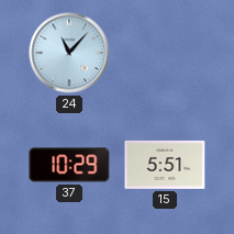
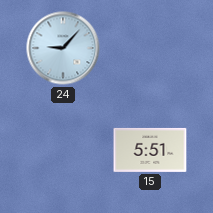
24: 11:07 -> 9:07 (63, 48)
37: 10:29 -> none (69, 165)
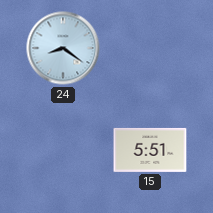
24: 9:07 -> 8:21 (63, 48)
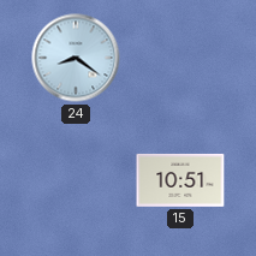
15: 5:51 -> 10:51 (180, 180)
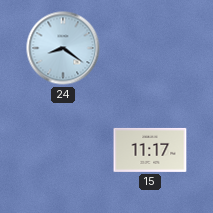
15: 10:51 -> 11:17 (150, 150)
